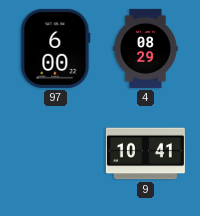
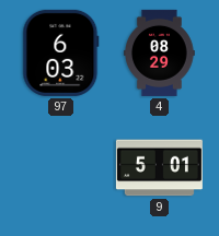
97: 6:00 -> 6:03 (61, 52)
9: 10:41 -> 5:01 (159, 168)
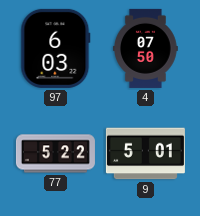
4: 08:29 -> 07:50 (146, 48)
77: none -> 5:22 (55, 154)
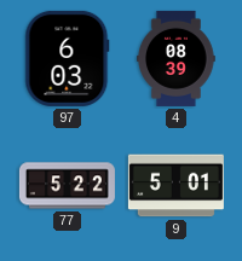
4: 07:50 -> 08:39 (177, 58)
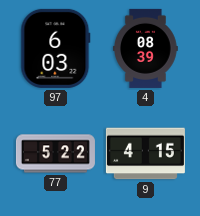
9: 5:01 -> 4:15 (145, 154)
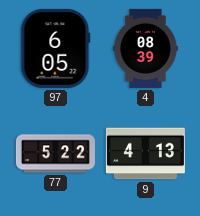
97: 6:03 -> 6:05 (56, 48)
9: 4:15 -> 4:13 (145, 154)
